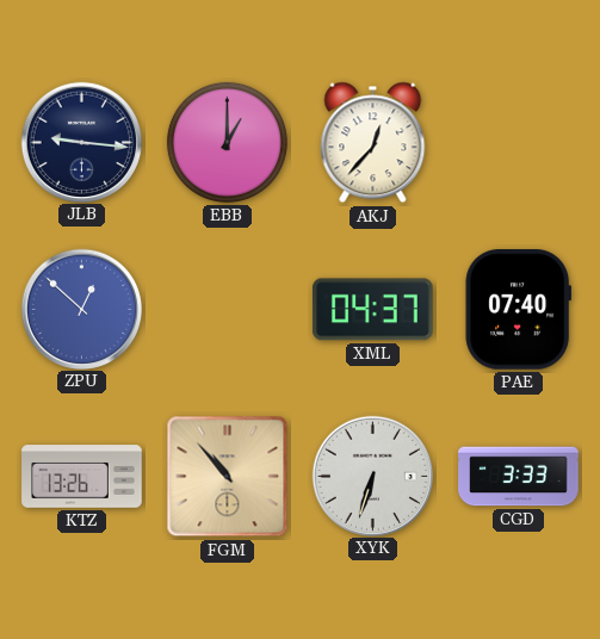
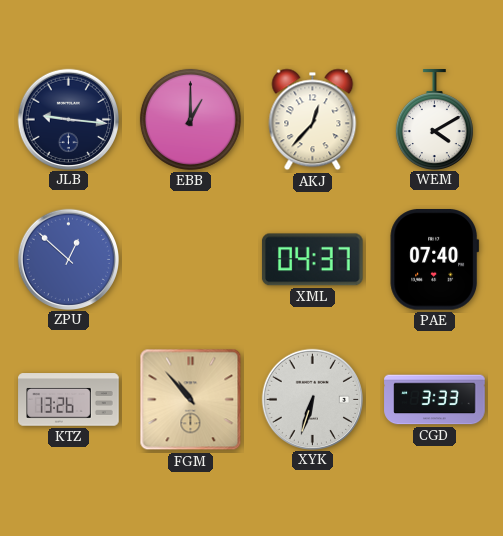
WEM: none -> 4:10 (434, 119)
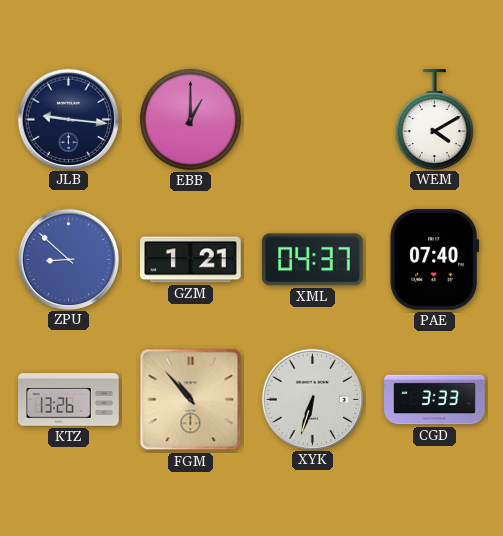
AKJ: 12:37 -> none (313, 120)
ZPU: 12:52 -> 8:52 (68, 259)
GZM: none -> 1:21 (191, 260)
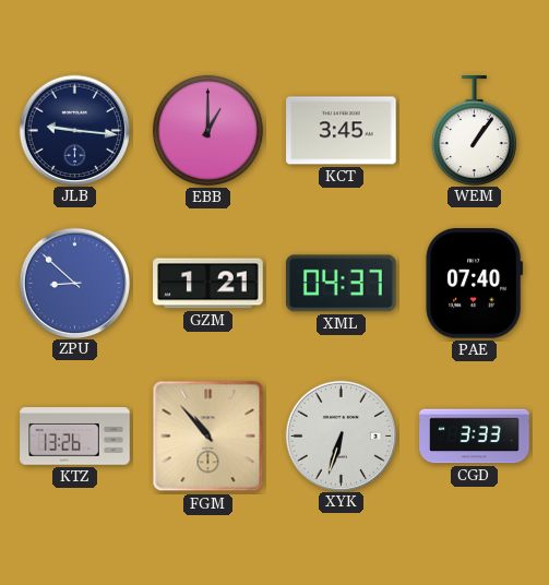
KCT: none -> 3:45 (342, 131)
WEM: 4:10 -> 1:06 (474, 130)
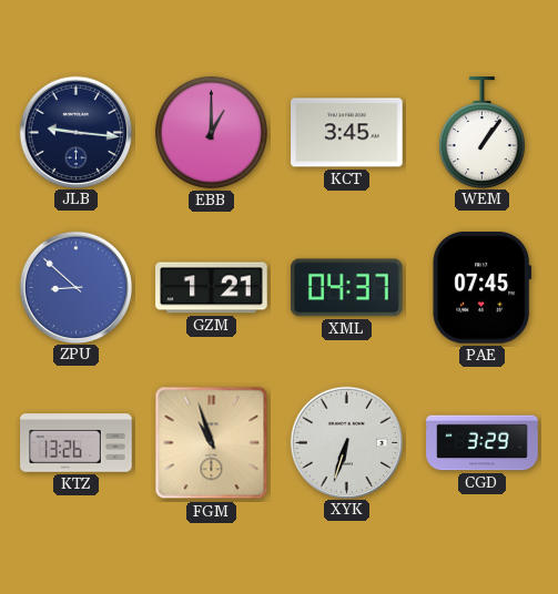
PAE: 07:40 -> 07:45 (483, 288)
FGM: 10:53 -> 10:57 (212, 443)
CGD: 3:33 -> 3:29 (483, 443)
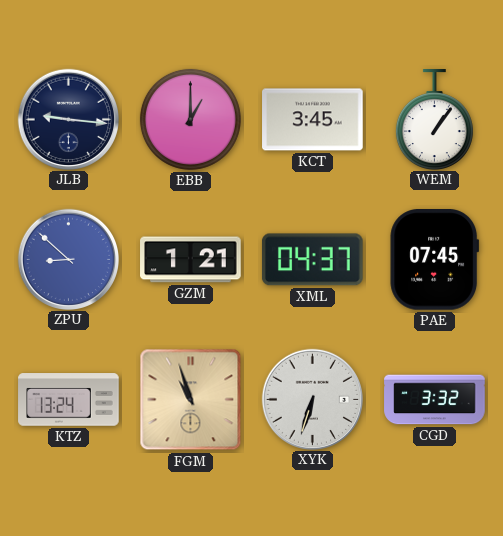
KTZ: 13:26 -> 13:24 (69, 400)
CGD: 3:29 -> 3:32 (435, 400)
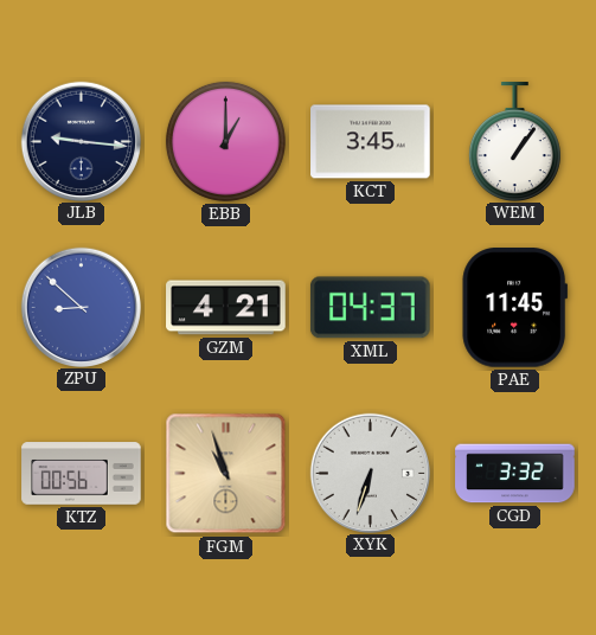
GZM: 1:21 -> 4:21 (226, 308)
PAE: 07:45 -> 11:45 (515, 308)
KTZ: 13:24 -> 00:56 (82, 474)
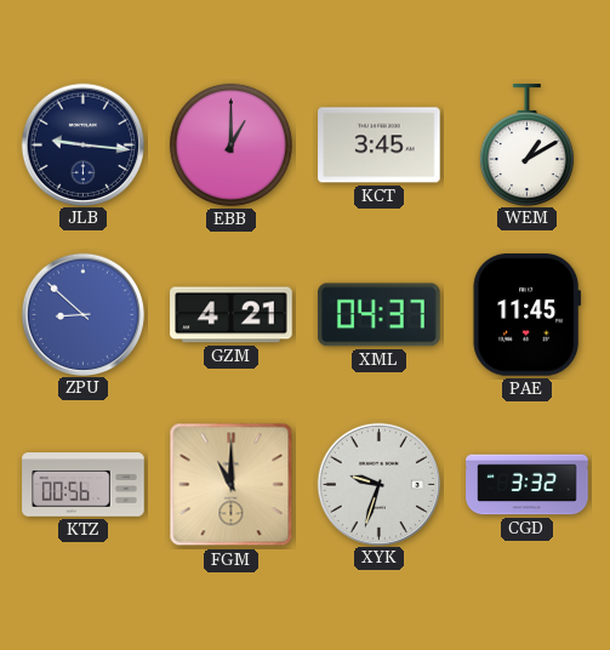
WEM: 1:06 -> 1:10 (526, 144)
FGM: 10:57 -> 11:00 (232, 485)
XYK: 6:33 -> 9:33 (378, 484)
